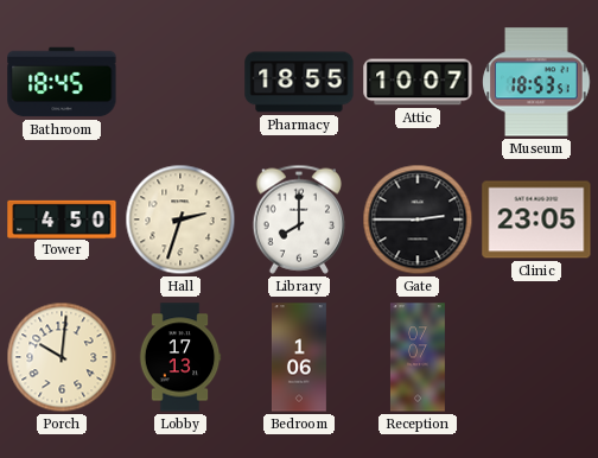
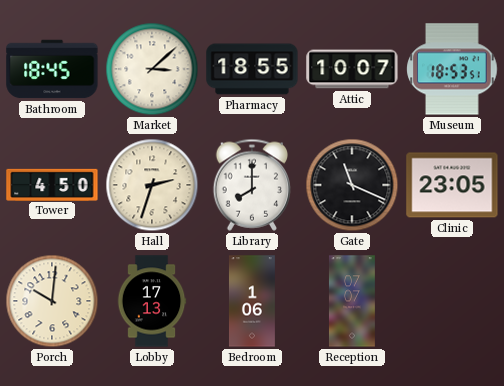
Market: none -> 3:08 (152, 69)
Gate: 2:45 -> 11:19 (352, 185)
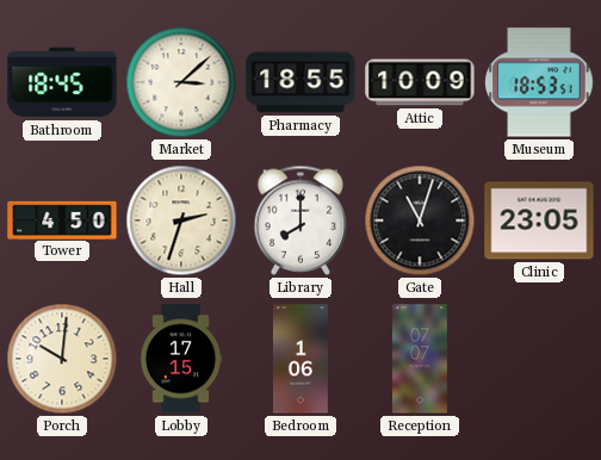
Attic: 10:07 -> 10:09 (420, 82)
Gate: 11:19 -> 11:03 (420, 220)
Lobby: 17:13 -> 17:15 (181, 359)
